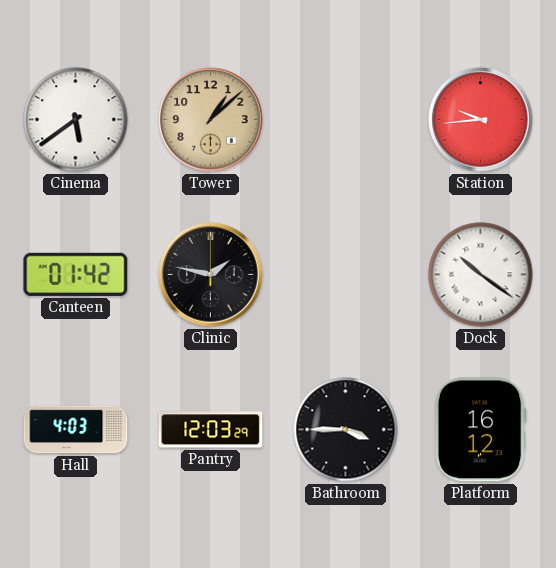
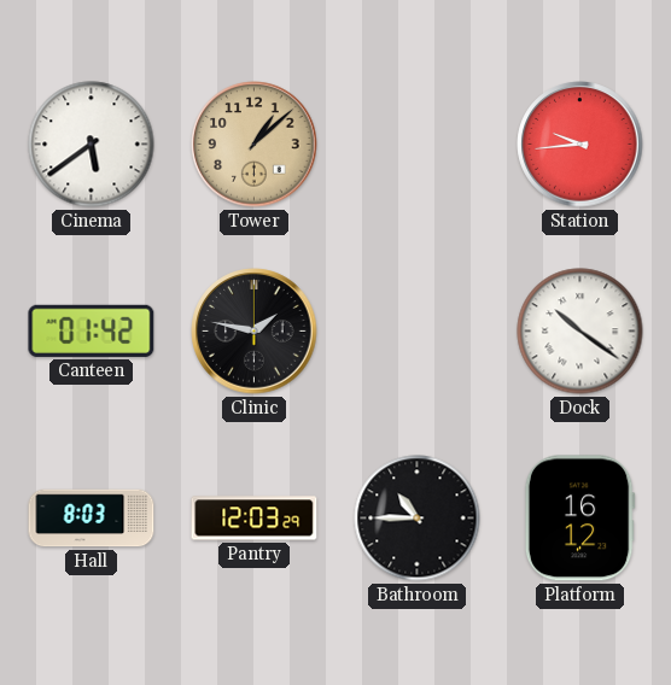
Hall: 4:03 -> 8:03 (92, 519)
Bathroom: 3:45 -> 10:45 (418, 519)
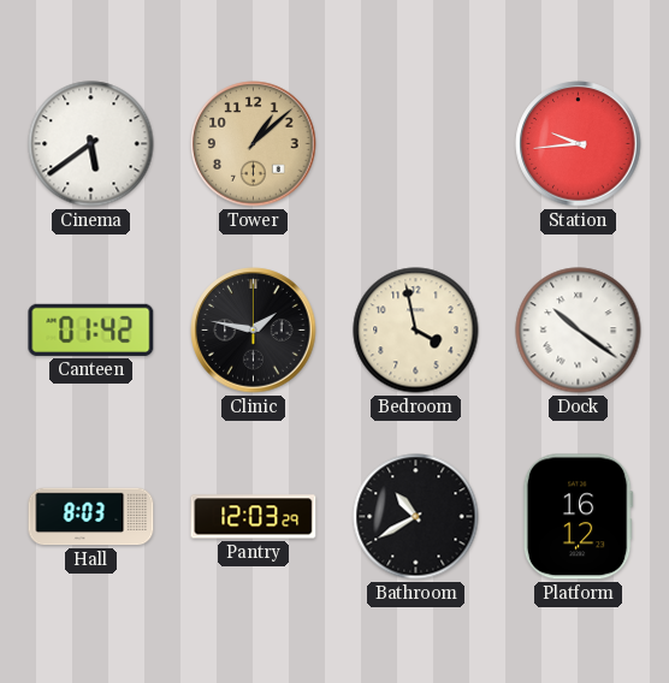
Bedroom: none -> 3:58 (416, 331)
Bathroom: 10:45 -> 10:40 (416, 517)
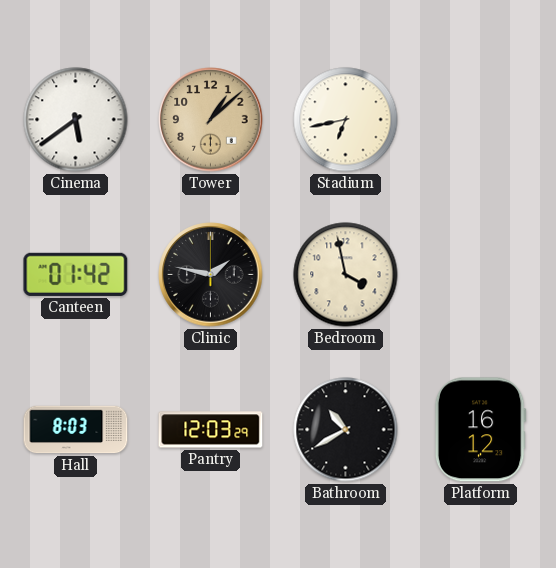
Stadium: none -> 6:43 (346, 120)
Station: 9:44 -> none (579, 144)
Dock: 10:21 -> none (579, 331)
